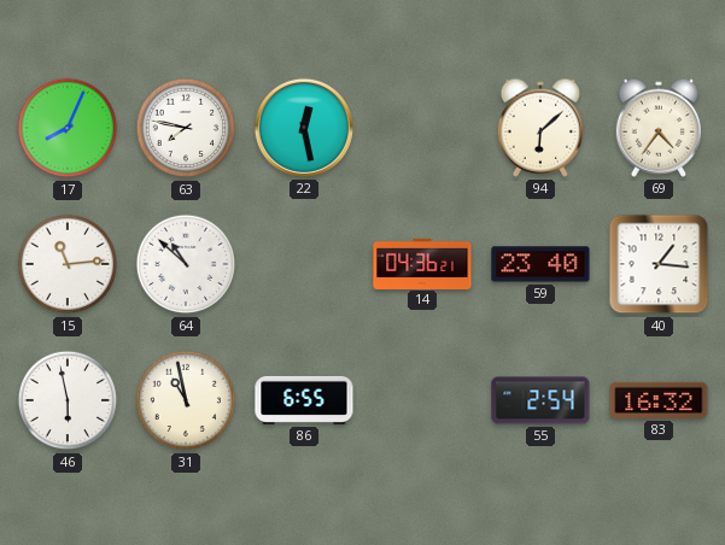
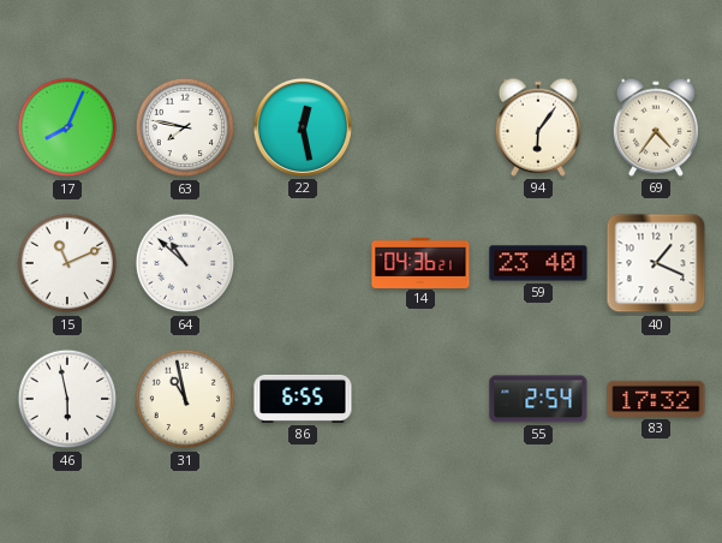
94: 6:08 -> 6:06 (537, 127)
15: 11:14 -> 11:11 (67, 263)
40: 1:16 -> 1:19 (656, 263)
83: 16:32 -> 17:32 (656, 399)
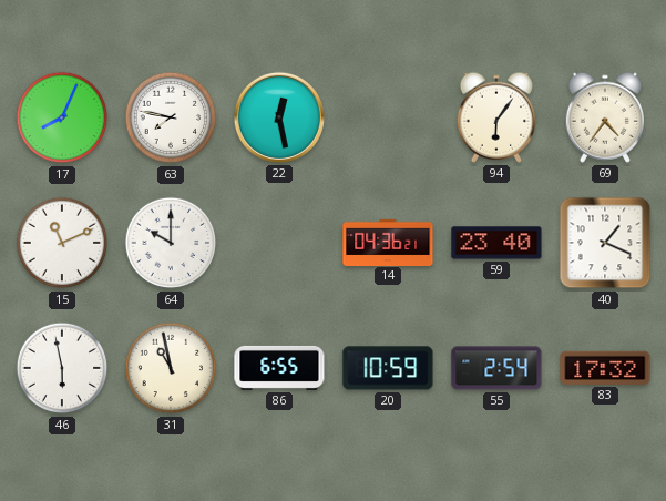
64: 10:52 -> 10:00 (171, 243)
20: none -> 10:59 (388, 368)
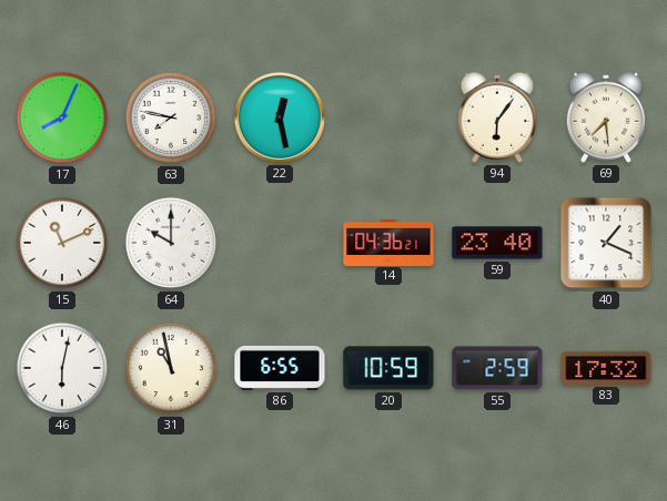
69: 4:36 -> 7:29 (605, 117)
46: 5:58 -> 6:02 (62, 368)
55: 2:54 -> 2:59 (497, 368)
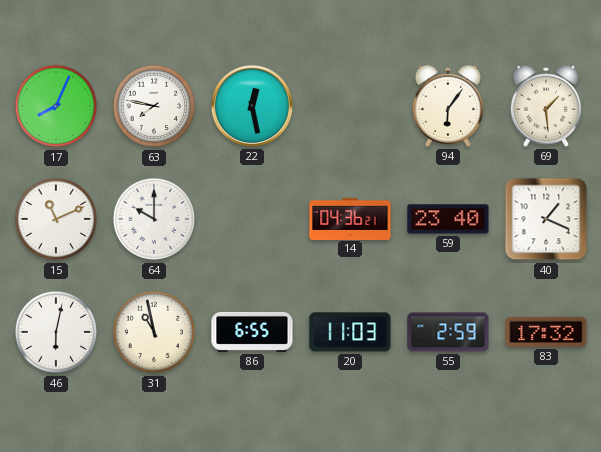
69: 7:29 -> 1:29 (545, 106)
20: 10:59 -> 11:03 (350, 332)
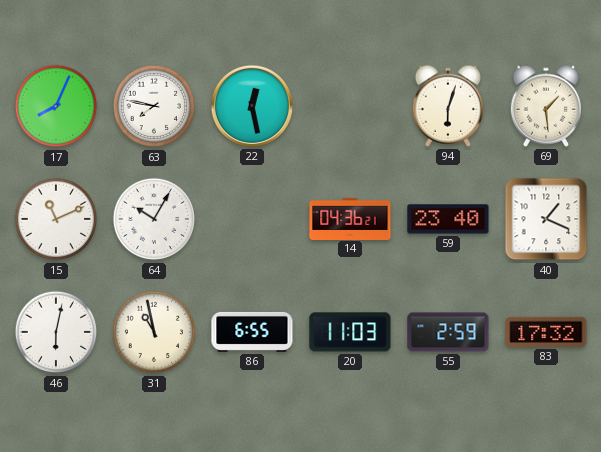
94: 6:06 -> 6:03 (447, 106)
64: 10:00 -> 10:05 (154, 219)
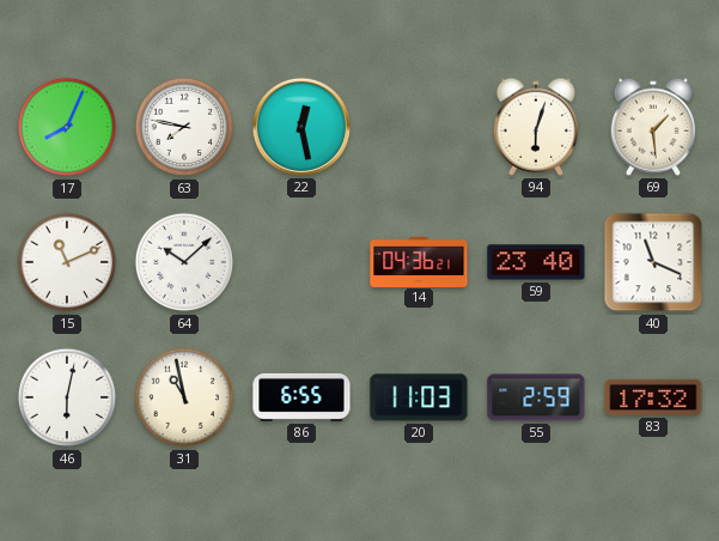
64: 10:05 -> 10:08 (184, 262)
40: 1:19 -> 11:19 (653, 262)
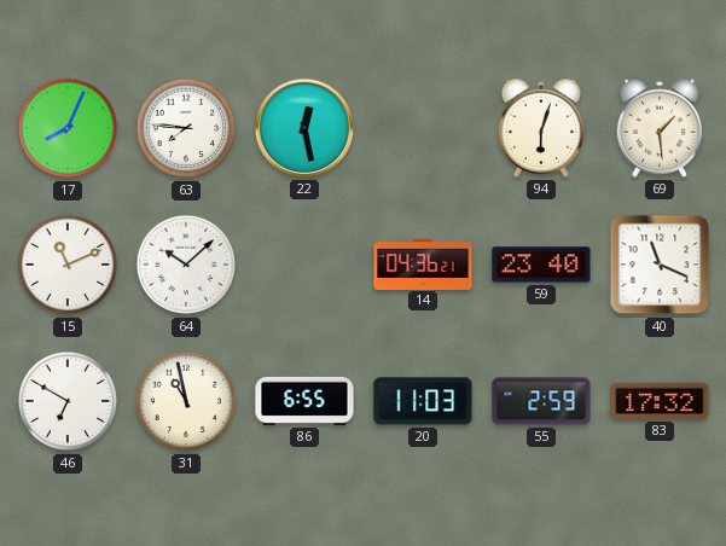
63: 7:47 -> 7:46 (186, 128)
46: 6:02 -> 6:50 (68, 401)
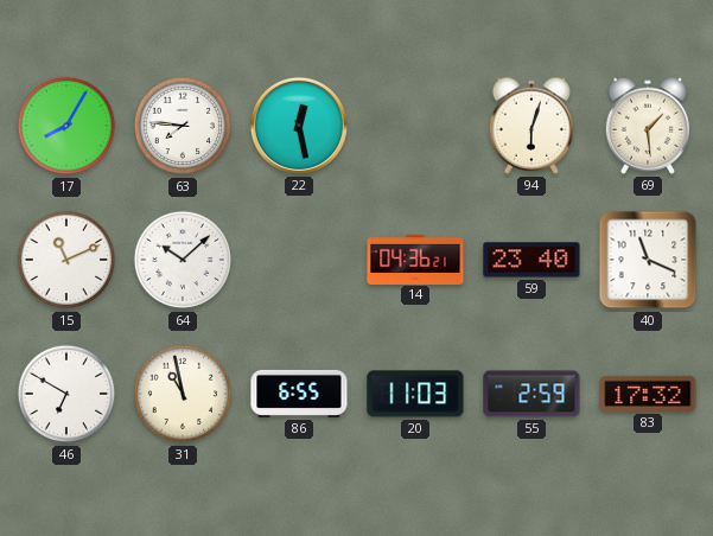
17: 8:04 -> 8:05 (66, 126)
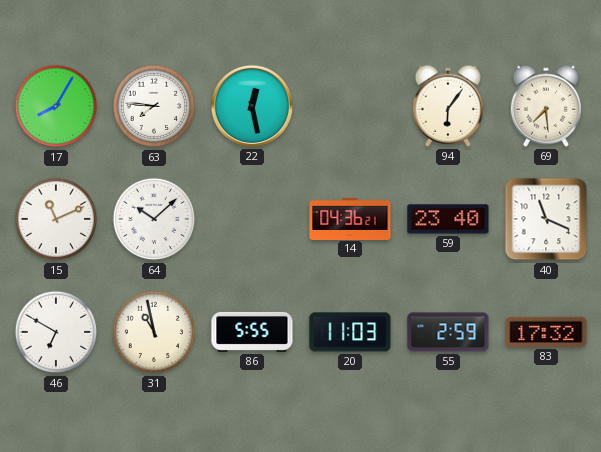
94: 6:03 -> 6:06 (447, 106)
69: 1:29 -> 7:29 (545, 106)
86: 6:55 -> 5:55 (252, 332)
